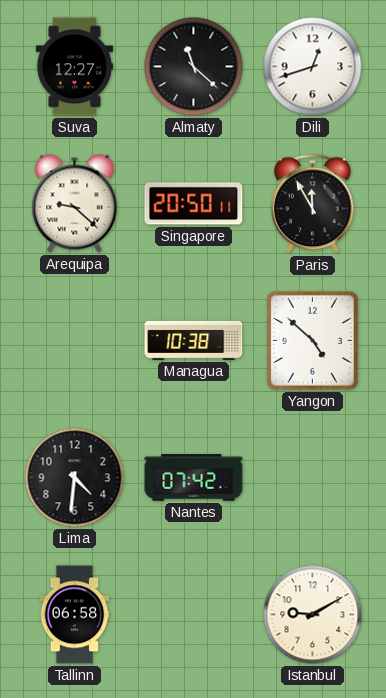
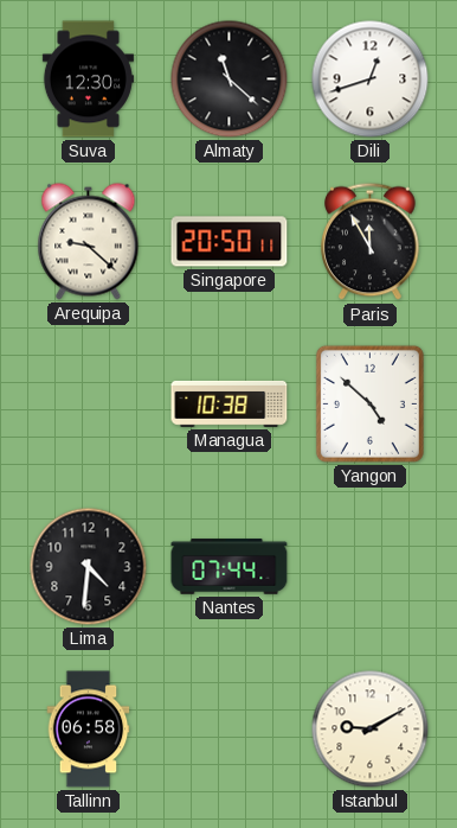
Suva: 12:27 -> 12:30 (88, 79)
Nantes: 07:42 -> 07:44 (230, 567)
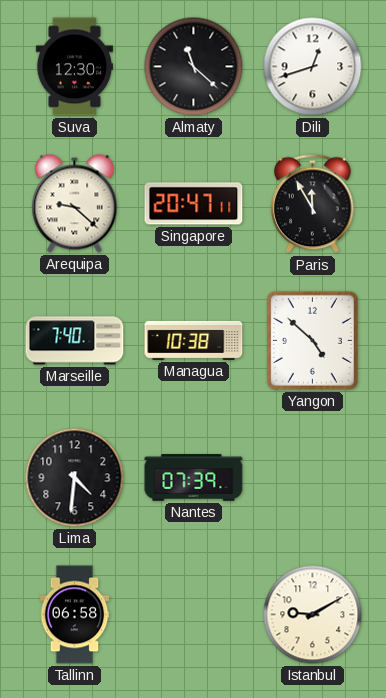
Singapore: 20:50 -> 20:47 (194, 204)
Marseille: none -> 7:40 (75, 341)
Nantes: 07:44 -> 07:39 (194, 478)
